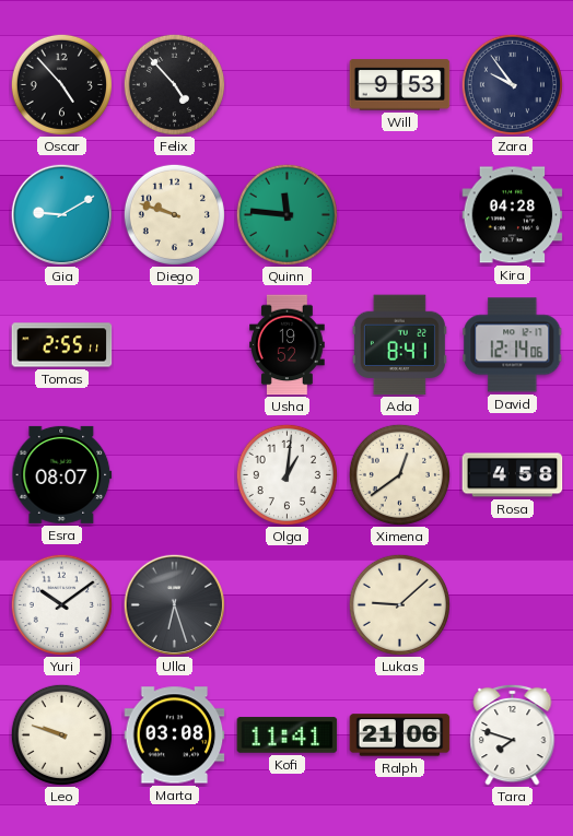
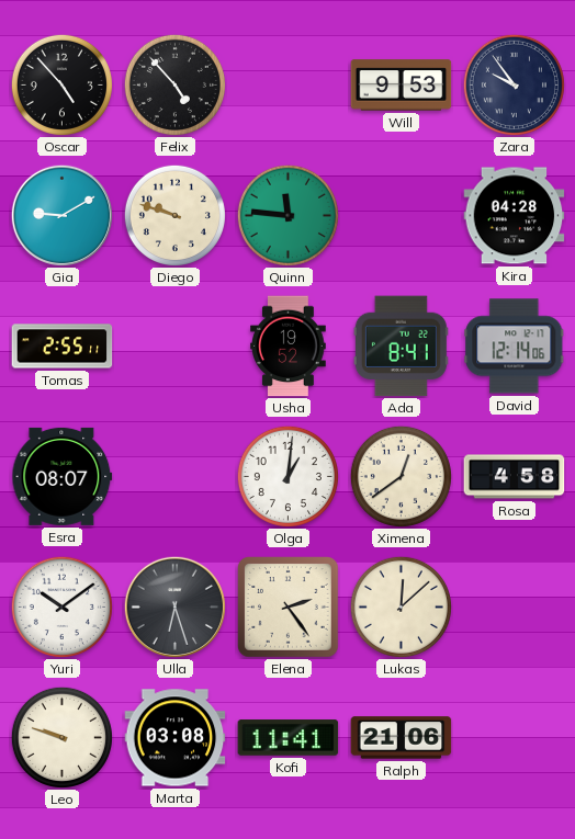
Elena: none -> 2:24 (289, 608)
Lukas: 9:08 -> 12:08 (401, 606)
Tara: 7:48 -> none (513, 734)
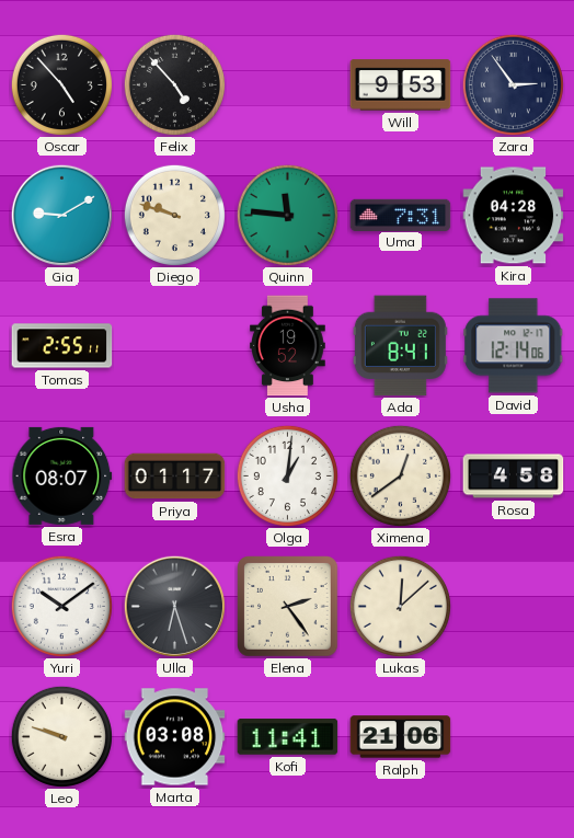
Zara: 9:54 -> 2:54 (513, 84)
Uma: none -> 7:31 (401, 215)
Priya: none -> 01:17 (175, 477)
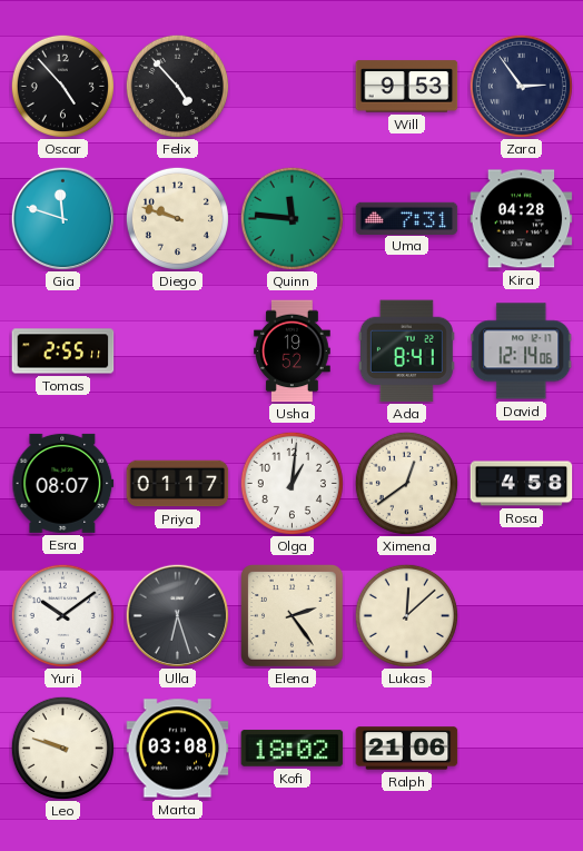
Gia: 9:10 -> 11:48 (62, 218)
Kofi: 11:41 -> 18:02 (293, 749)
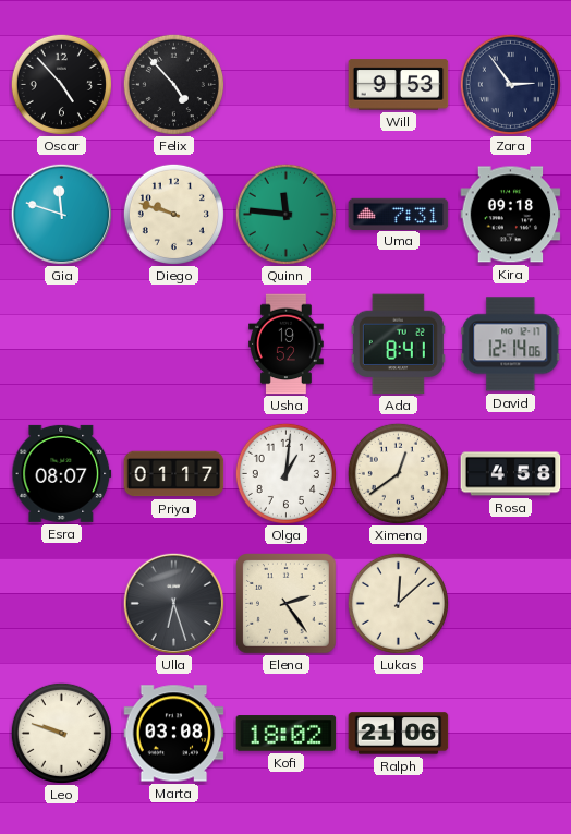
Kira: 04:28 -> 09:18 (511, 215)
Tomas: 2:55 -> none (63, 352)
Yuri: 10:09 -> none (62, 615)
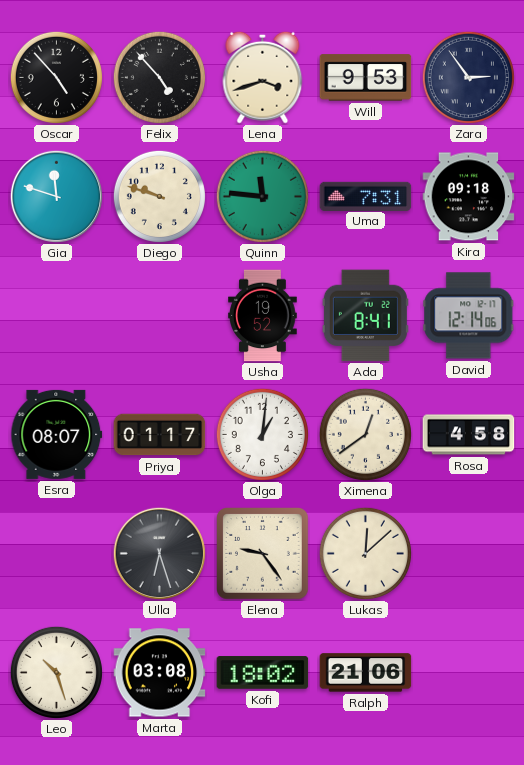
Lena: none -> 3:42 (263, 77)
Elena: 2:24 -> 9:24 (263, 554)
Leo: 9:48 -> 10:27 (56, 672)
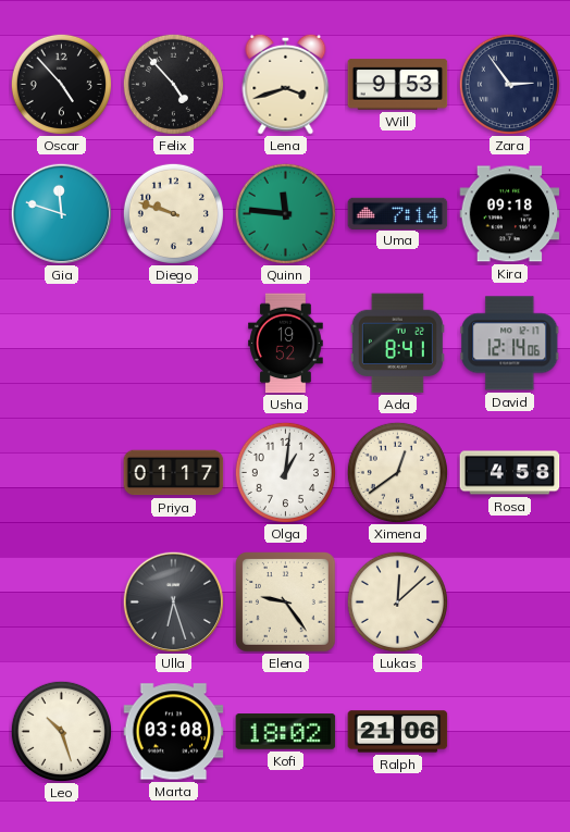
Uma: 7:31 -> 7:14 (398, 213)
Esra: 08:07 -> none (57, 434)
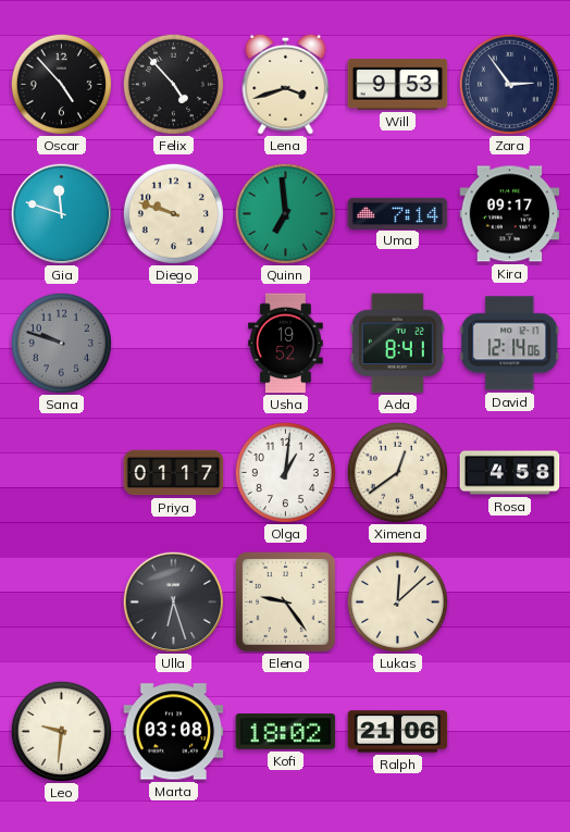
Quinn: 11:46 -> 6:59 (285, 213)
Kira: 09:18 -> 09:17 (510, 214)
Sana: none -> 9:48 (61, 343)
Leo: 10:27 -> 9:31 (61, 731)
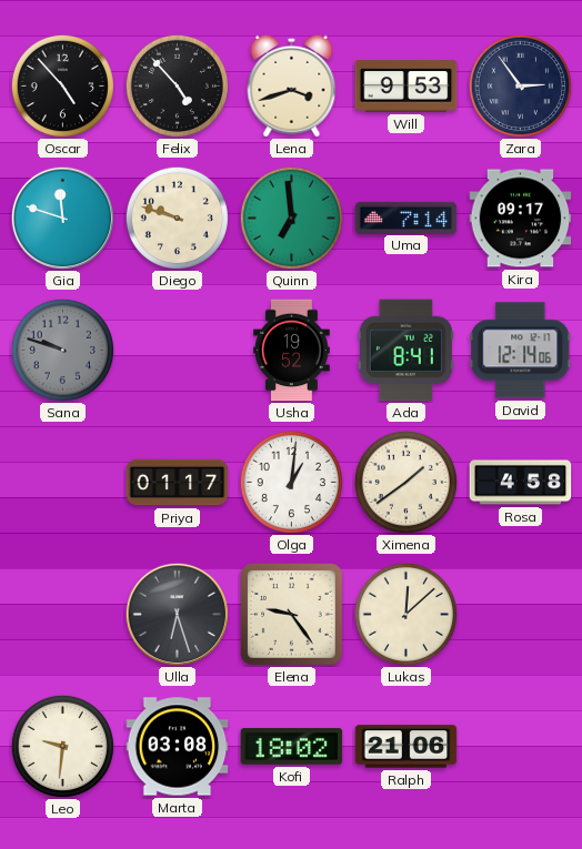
Ximena: 12:39 -> 1:39 (405, 482)
